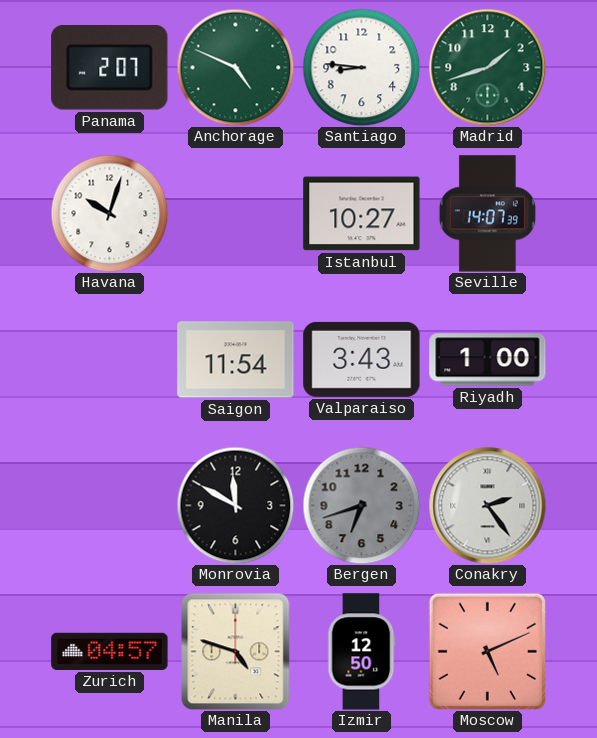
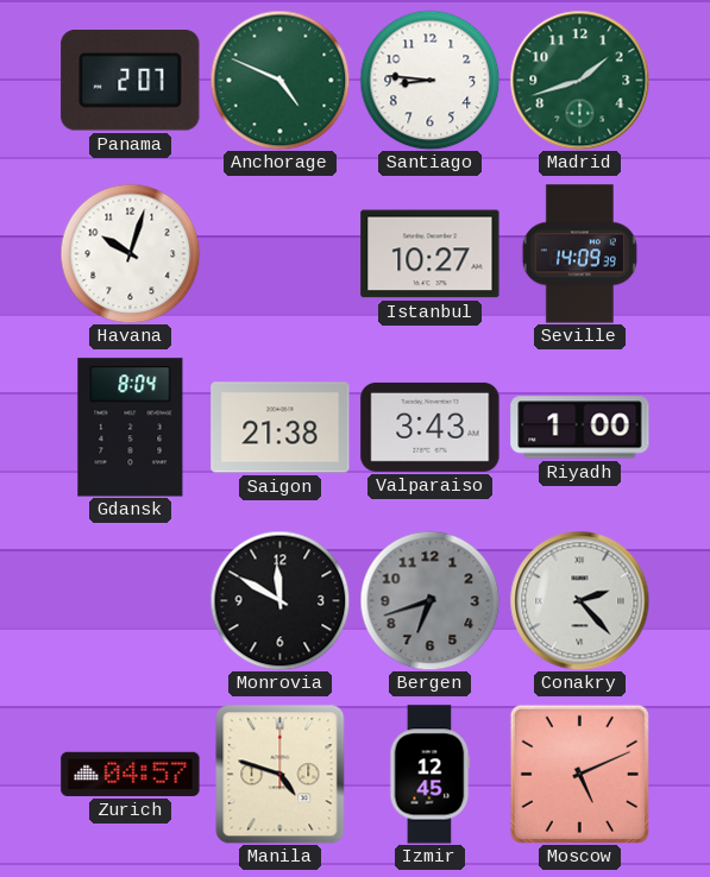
Seville: 14:07 -> 14:09 (579, 254)
Gdansk: none -> 8:04 (131, 428)
Saigon: 11:54 -> 21:38 (281, 428)
Conakry: 2:24 -> 2:23 (579, 600)
Izmir: 12:50 -> 12:45 (431, 775)
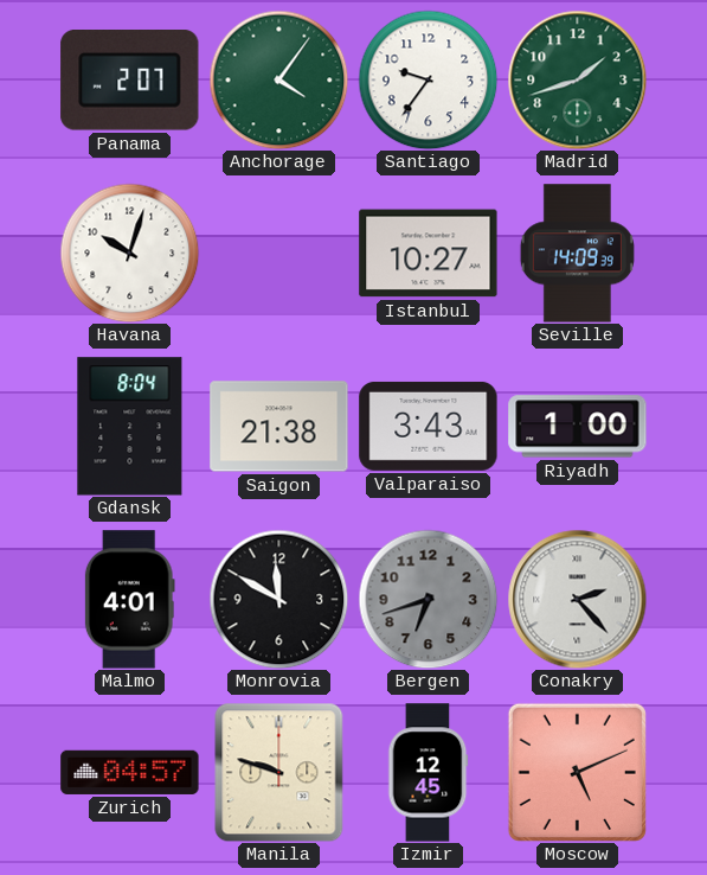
Anchorage: 4:49 -> 4:06 (278, 79)
Santiago: 8:46 -> 9:36 (428, 79)
Malmo: none -> 4:01 (129, 600)
Manila: 4:48 -> 9:48 (279, 772)
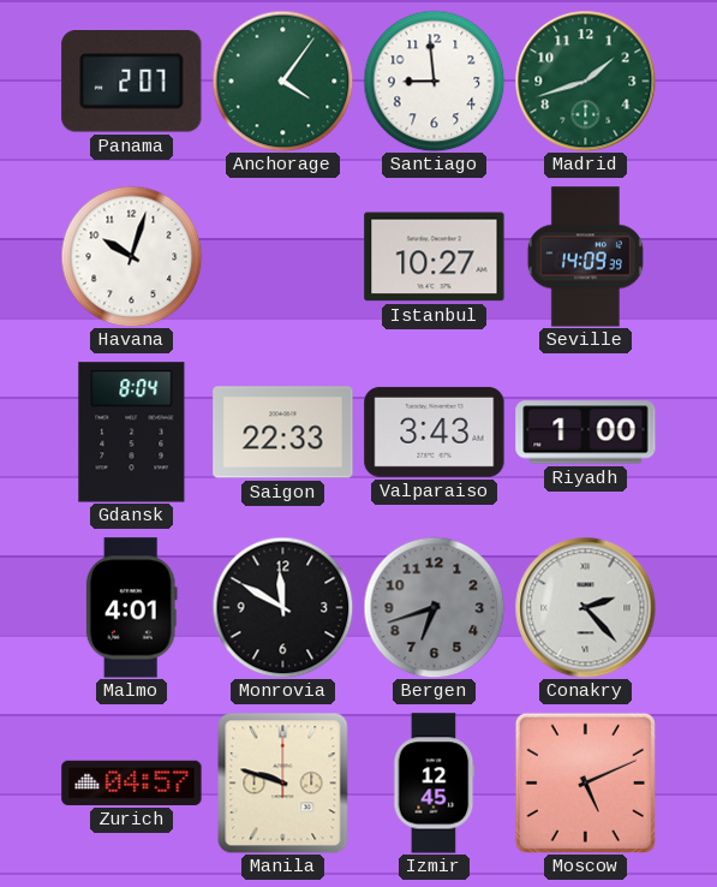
Santiago: 9:36 -> 8:59 (434, 81)
Saigon: 21:38 -> 22:33 (283, 433)
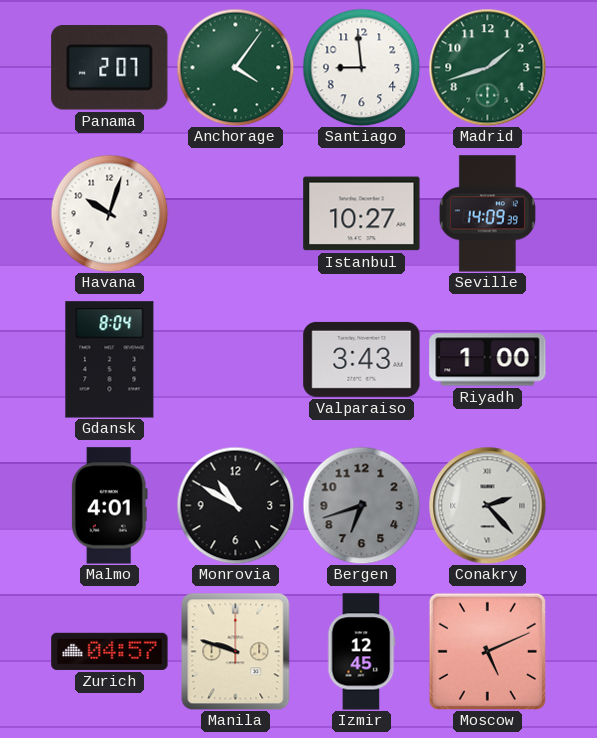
Saigon: 22:33 -> none (283, 433)
Monrovia: 11:50 -> 10:50 (235, 505)
